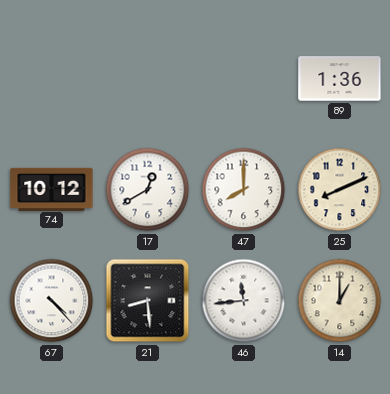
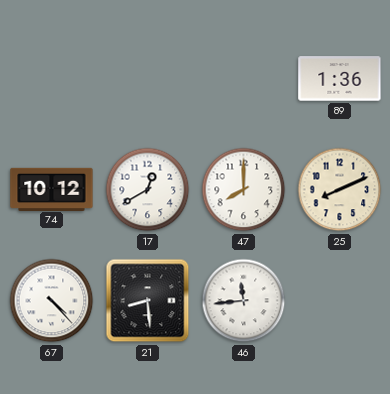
14: 1:00 -> none (340, 301)
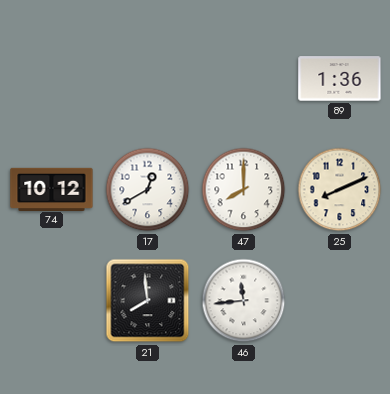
67: 4:23 -> none (52, 301)
21: 8:29 -> 7:59 (148, 301)
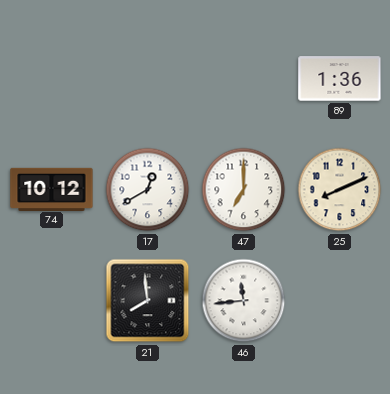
47: 8:00 -> 7:00 (244, 190)
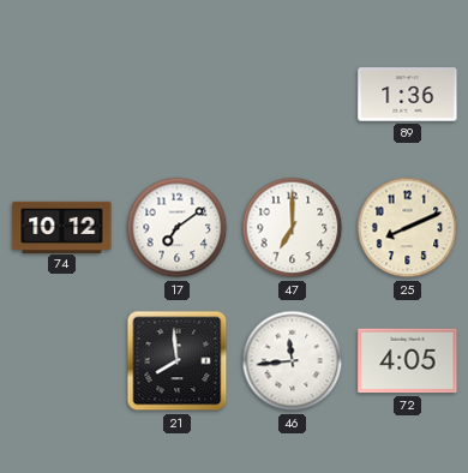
17: 12:40 -> 7:09 (178, 228)
72: none -> 4:05 (408, 361)
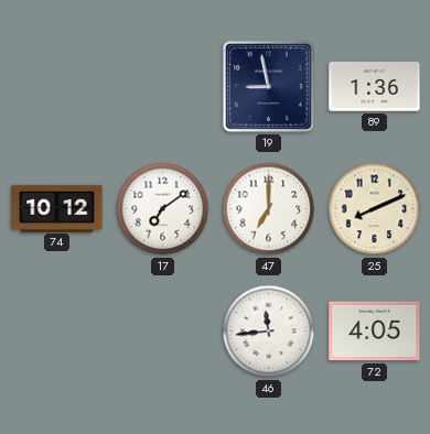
19: none -> 8:58 (268, 86)
21: 7:59 -> none (178, 361)
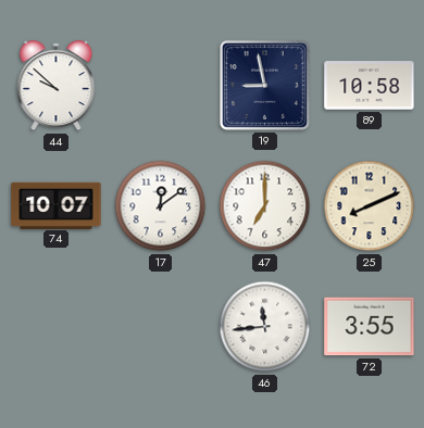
44: none -> 9:52 (57, 86)
89: 1:36 -> 10:58 (370, 86)
74: 10:12 -> 10:07 (57, 205)
17: 7:09 -> 12:09 (161, 206)
72: 4:05 -> 3:55 (370, 327)
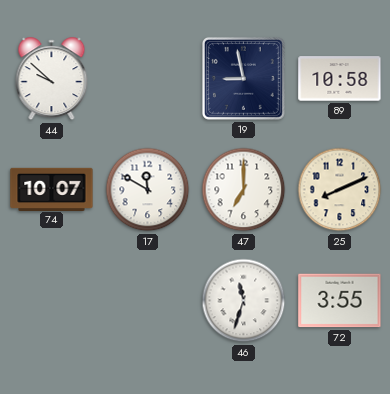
17: 12:09 -> 11:50 (148, 190)
46: 11:44 -> 11:33 (244, 301)
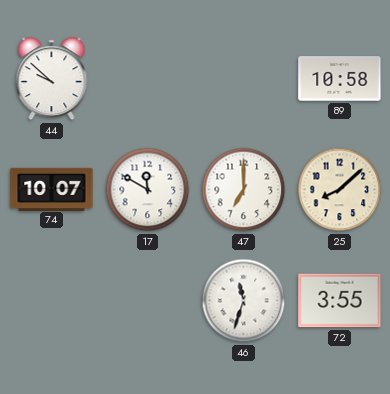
19: 8:58 -> none (243, 78)
25: 8:11 -> 8:08 (340, 190)
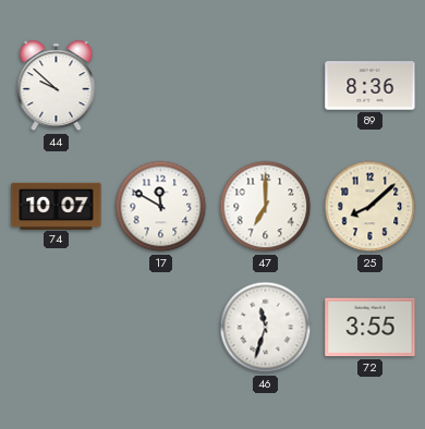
89: 10:58 -> 8:36 (371, 86)
